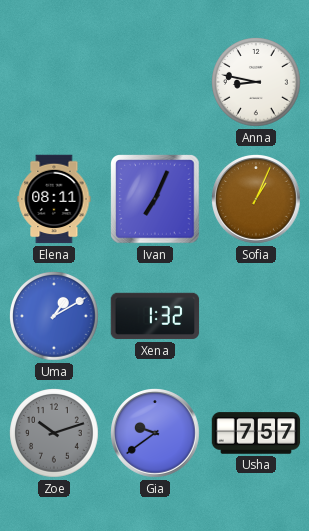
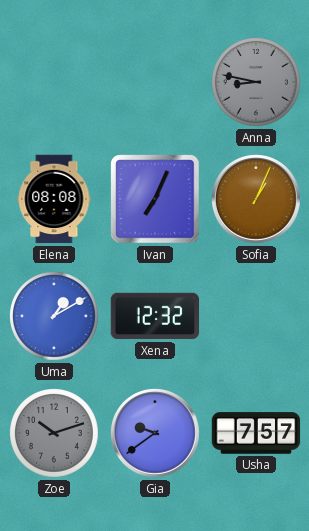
Anna dial: white -> grey (257, 83)
Elena: 08:11 -> 08:08 (54, 199)
Xena: 1:32 -> 12:32 (155, 316)
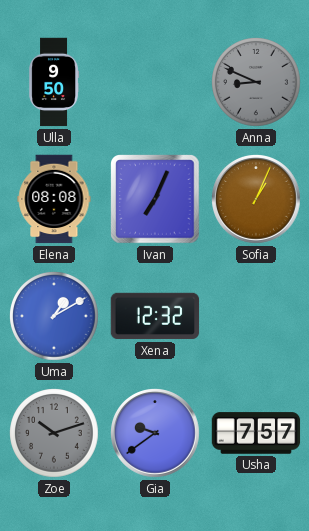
Ulla: none -> 9:50 (54, 82)
Anna: 8:47 -> 8:49 (257, 83)
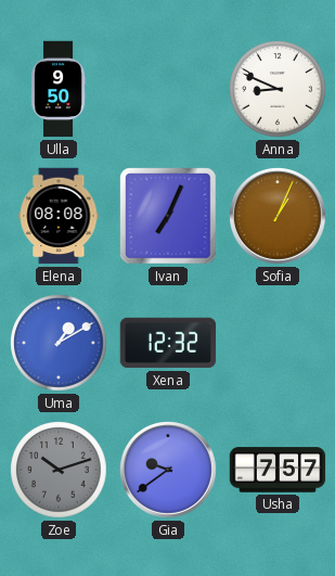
Anna dial: grey -> white (279, 90)
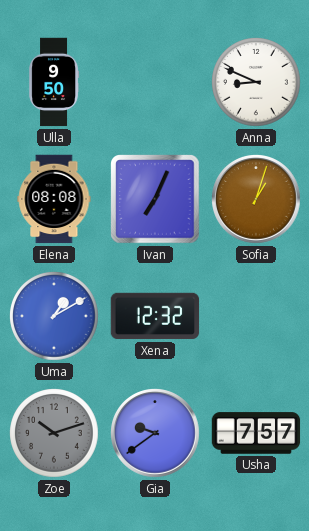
Sofia: 1:04 -> 1:03 (257, 200)
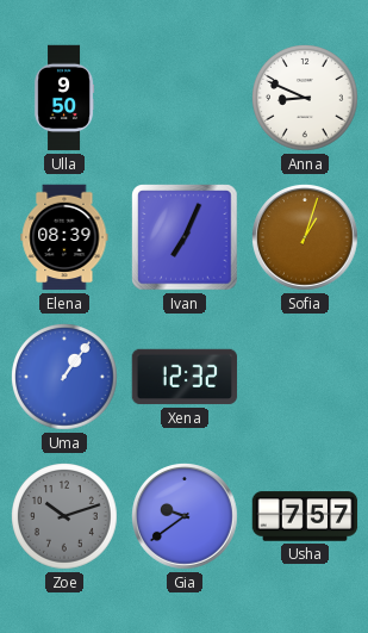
Elena: 08:08 -> 08:39 (64, 237)
Uma: 1:10 -> 1:06 (66, 378)
